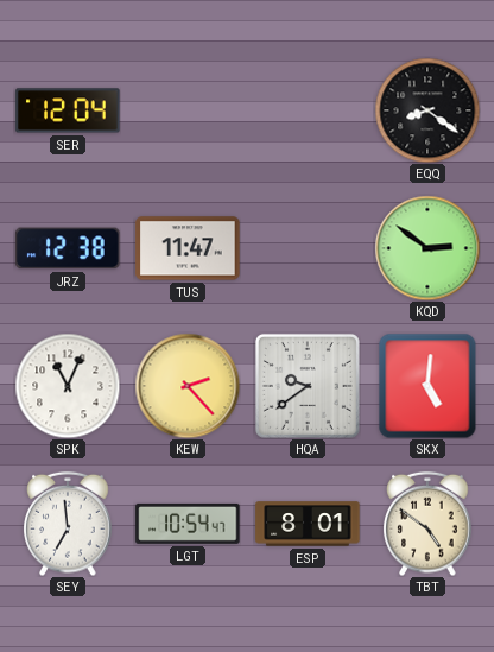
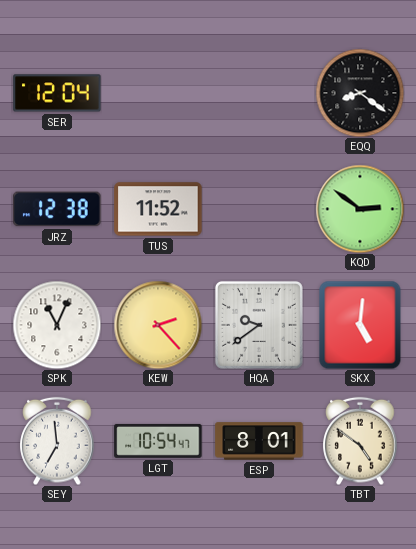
TUS: 11:47 -> 11:52 (158, 209)
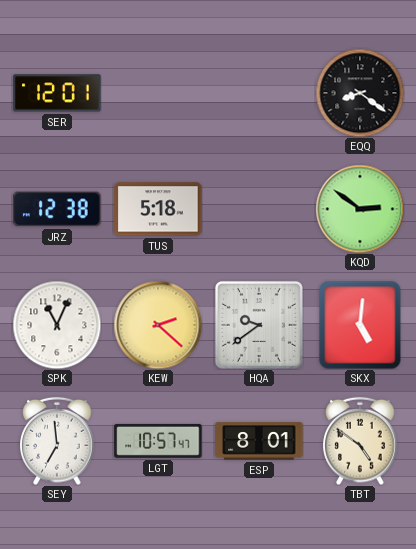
SER: 12:04 -> 12:01 (57, 93)
TUS: 11:52 -> 5:18 (158, 209)
KEW: 2:23 -> 2:22 (158, 325)
LGT: 10:54 -> 10:57 (158, 441)
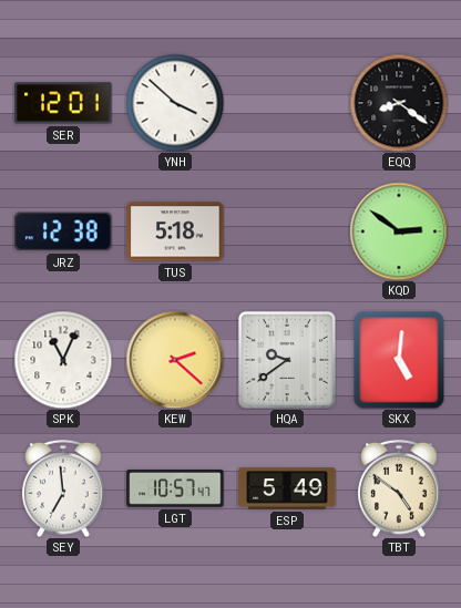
YNH: none -> 3:52 (175, 103)
ESP: 8:01 -> 5:49 (287, 488)
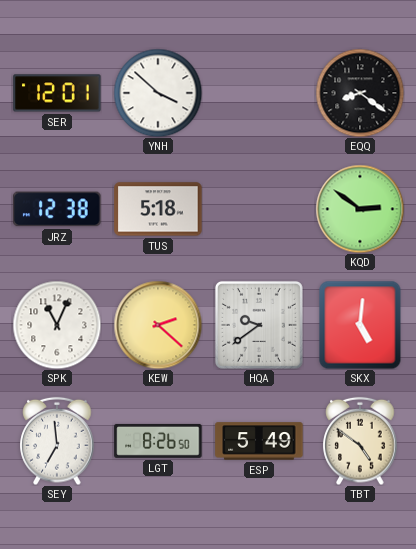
LGT: 10:57 -> 8:26 (158, 441)
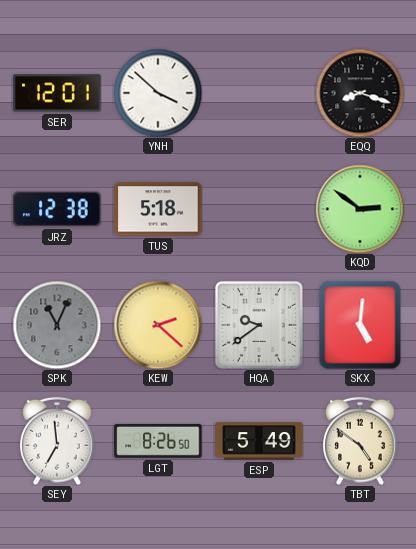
EQQ: 8:21 -> 8:18 (360, 93)
SPK dial: white -> grey (57, 325)
